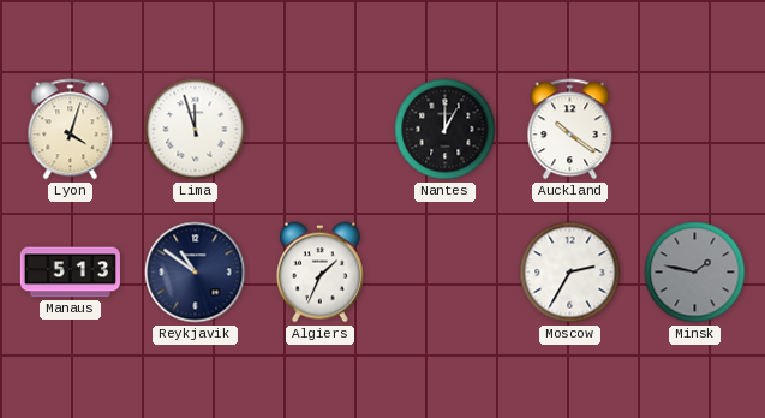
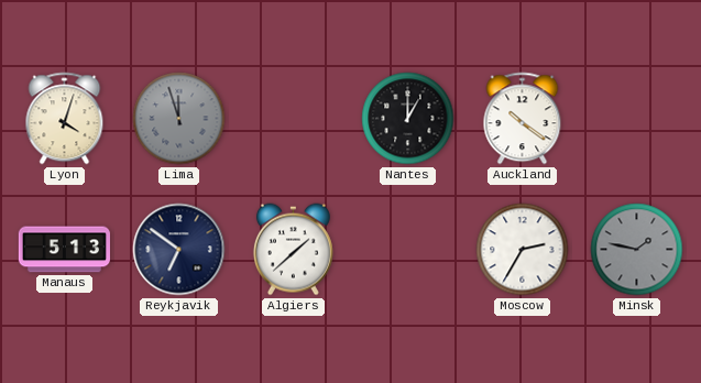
Lima dial: white -> grey (179, 119)
Reykjavik: 10:51 -> 6:51 (179, 250)
Algiers: 1:34 -> 1:38 (293, 250)
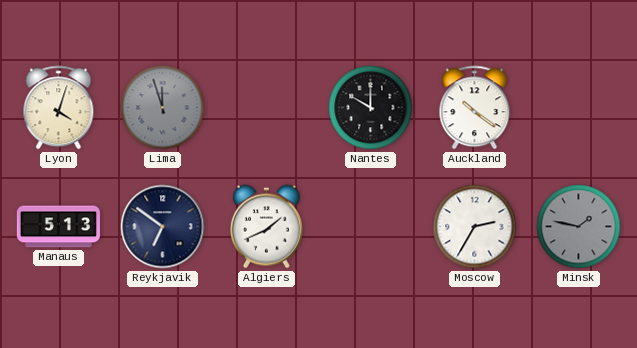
Nantes: 1:00 -> 10:00 (371, 108)
Algiers: 1:38 -> 1:41 (266, 227)
